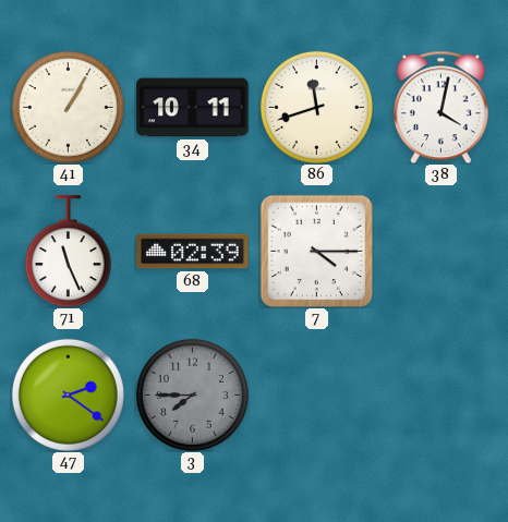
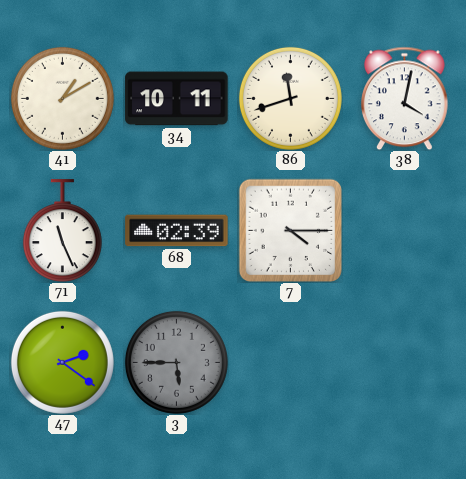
41: 1:05 -> 1:10 (62, 98)
3: 7:45 -> 5:45 (176, 362)
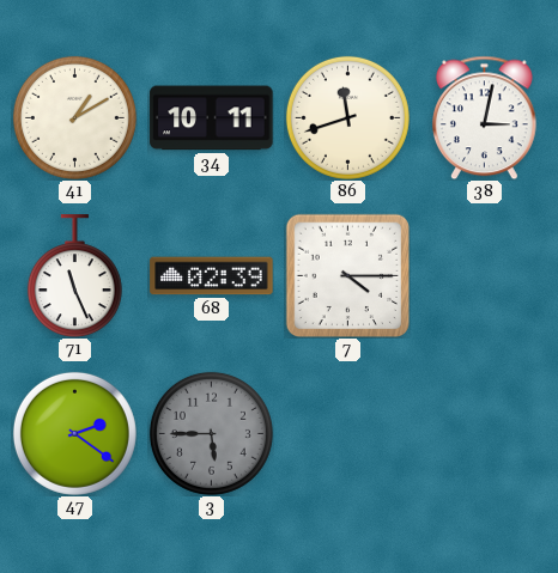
38: 4:02 -> 3:02 (485, 117)
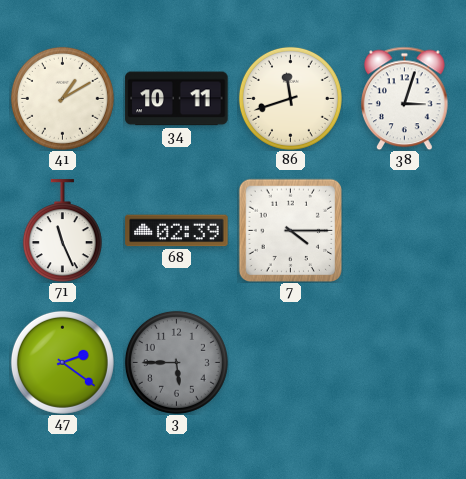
38: 3:02 -> 3:03 (405, 98)
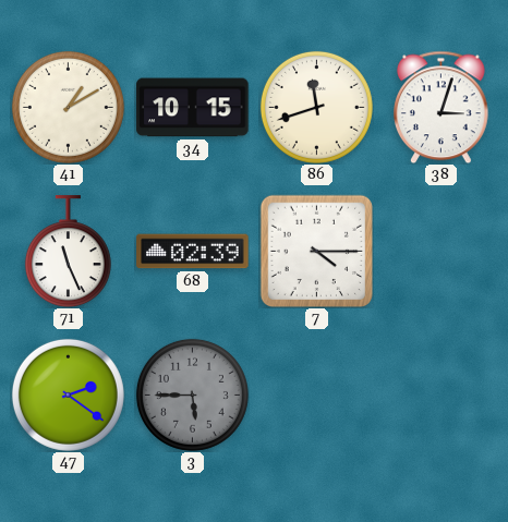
34: 10:11 -> 10:15 (193, 108)
